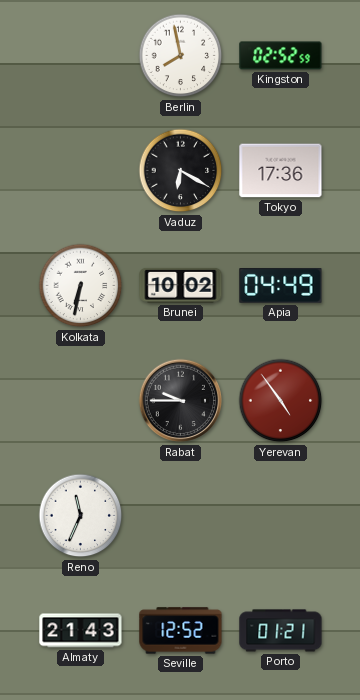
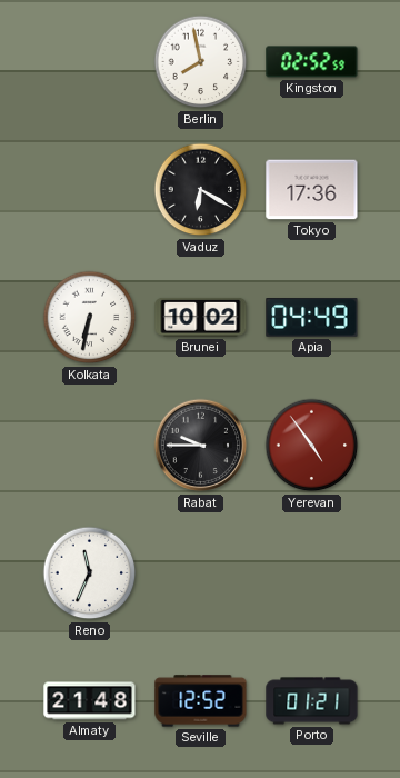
Almaty: 21:43 -> 21:48 (90, 701)
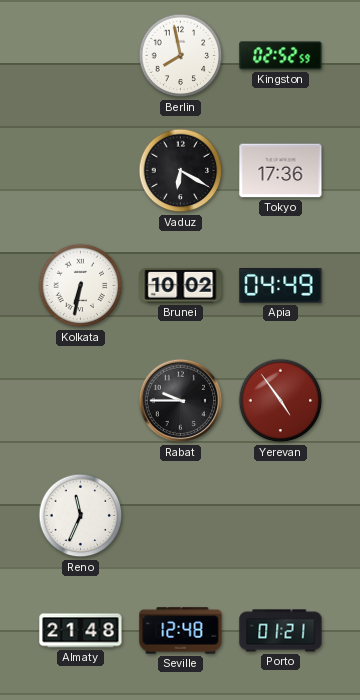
Seville: 12:52 -> 12:48 (181, 631)
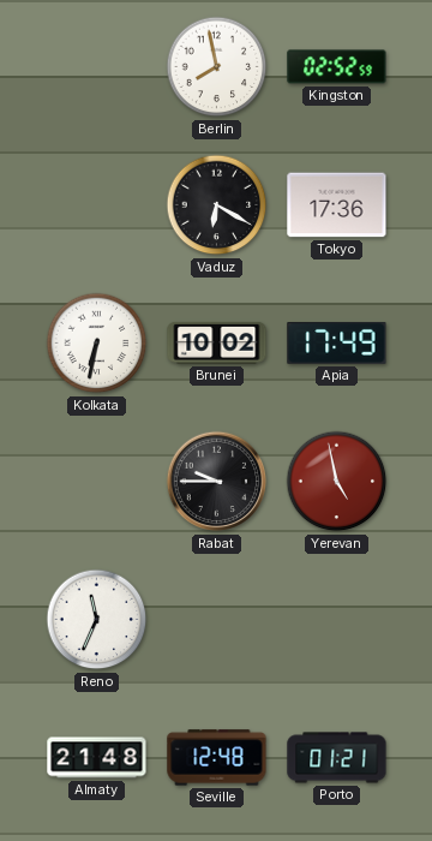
Apia: 04:49 -> 17:49 (337, 344)
Yerevan: 4:54 -> 4:58 (337, 482)
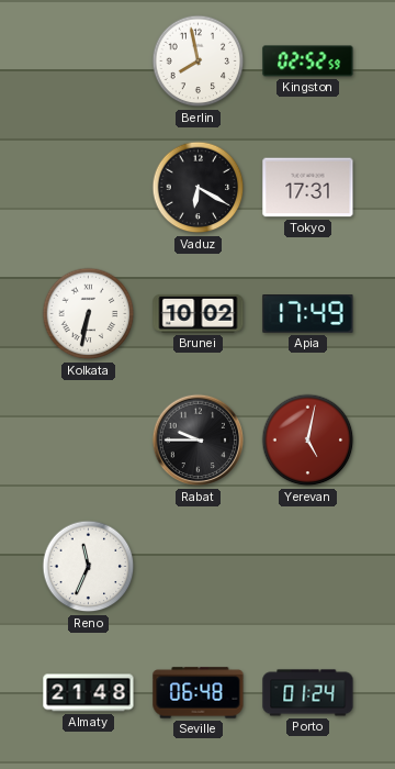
Tokyo: 17:36 -> 17:31 (308, 188)
Yerevan: 4:58 -> 5:02 (308, 441)
Seville: 12:48 -> 06:48 (199, 693)
Porto: 01:21 -> 01:24 (308, 693)
